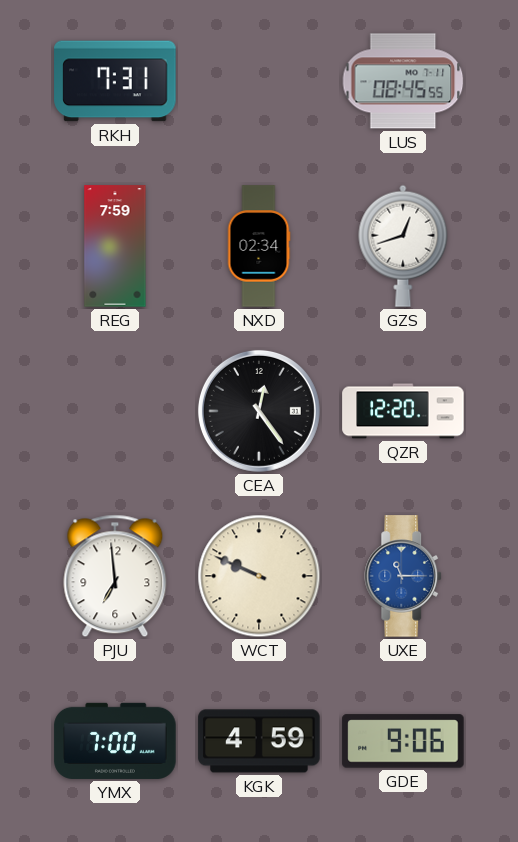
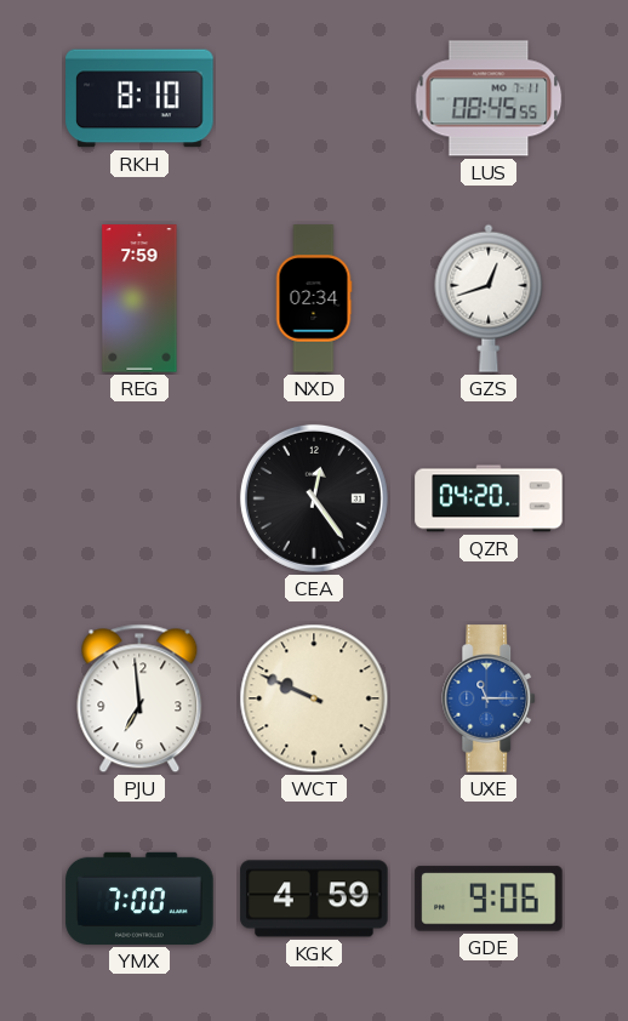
RKH: 7:31 -> 8:10 (139, 98)
QZR: 12:20 -> 04:20 (489, 498)
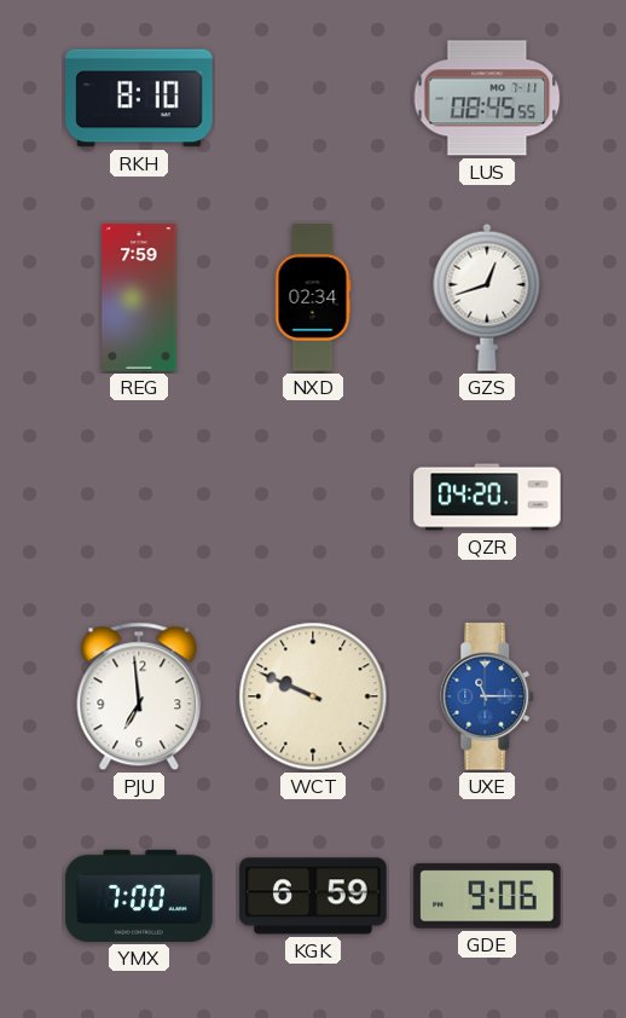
CEA: 12:24 -> none (314, 498)
KGK: 4:59 -> 6:59 (313, 896)
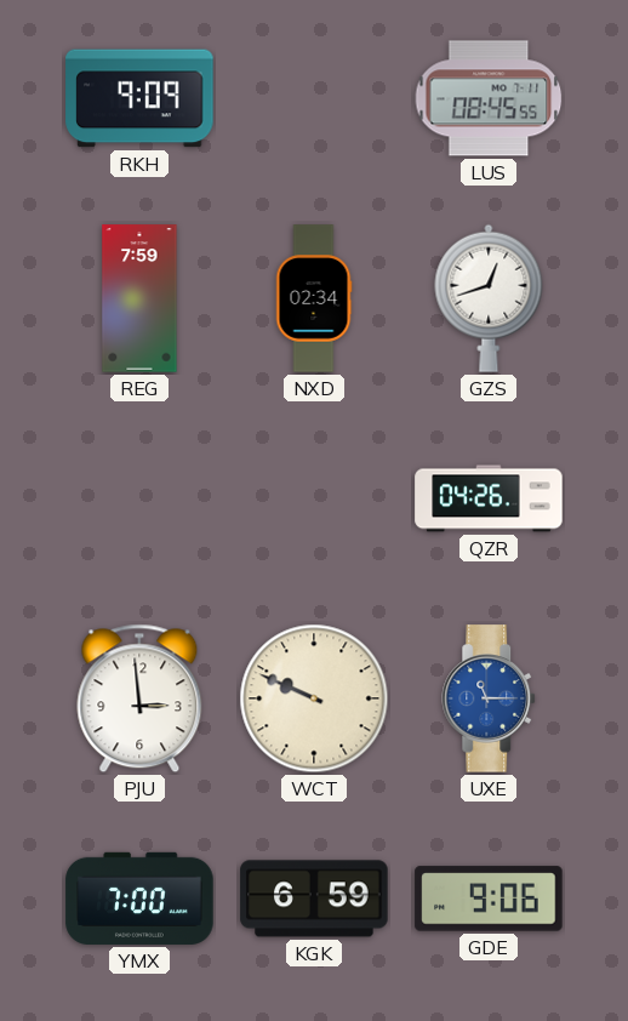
RKH: 8:10 -> 9:09 (139, 98)
QZR: 04:20 -> 04:26 (489, 498)
PJU: 6:59 -> 2:59 (139, 698)
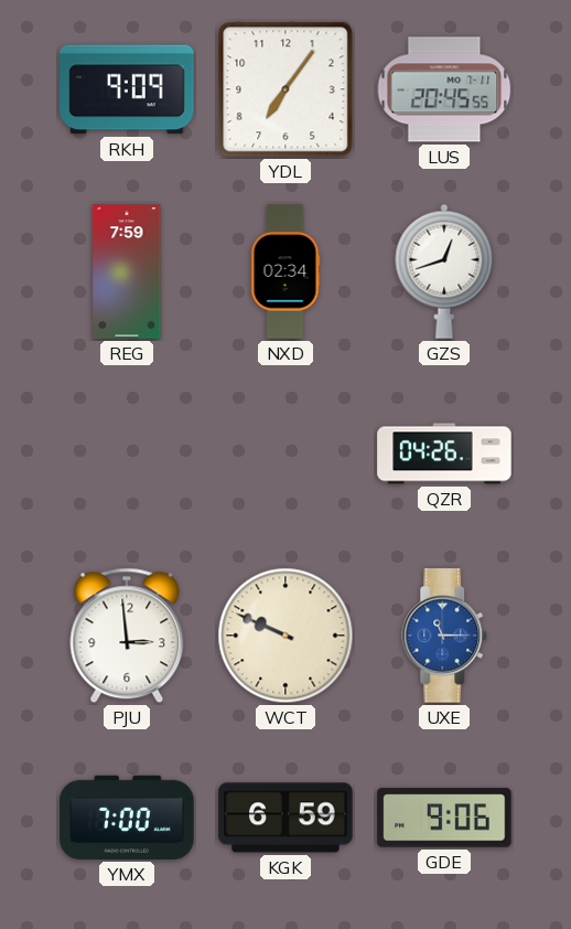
YDL: none -> 7:06 (285, 89)
LUS: 08:45 -> 20:45 (444, 89)
